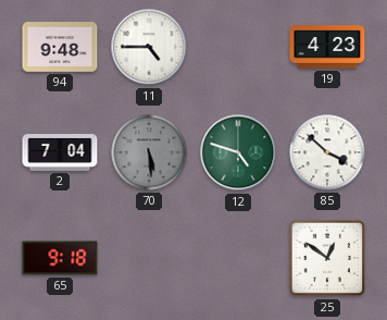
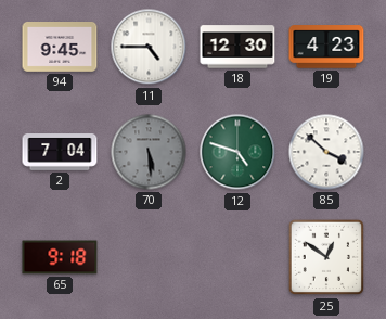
94: 9:48 -> 9:45 (60, 48)
18: none -> 12:30 (237, 47)
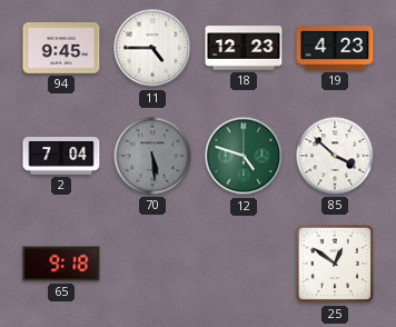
18: 12:30 -> 12:23 (244, 48)
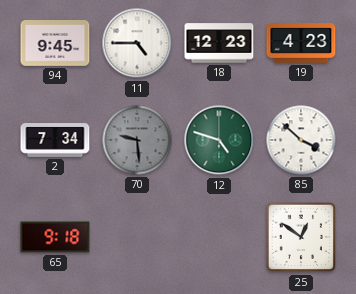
2: 7:04 -> 7:34 (55, 141)
70: 5:29 -> 9:29 (137, 140)
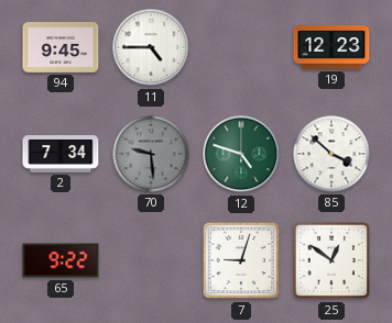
18: 12:23 -> none (219, 43)
19: 4:23 -> 12:23 (331, 47)
65: 9:18 -> 9:22 (61, 260)
7: none -> 9:03 (241, 260)
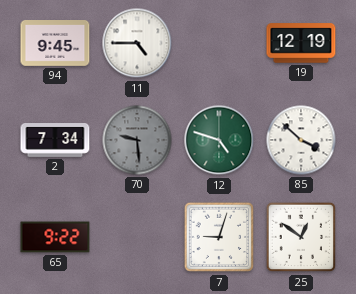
19: 12:23 -> 12:19 (301, 43)
